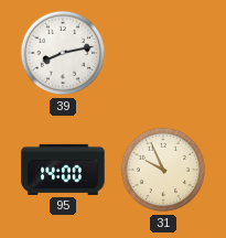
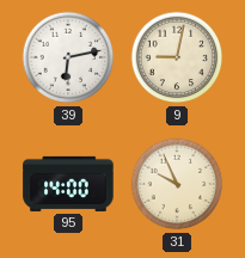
39: 8:13 -> 6:13 (68, 57)
9: none -> 9:02 (177, 57)
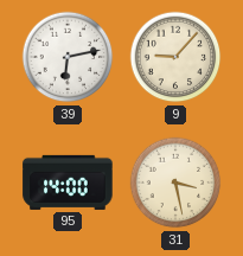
9: 9:02 -> 9:07 (175, 57)
31: 9:56 -> 3:28 (175, 183)
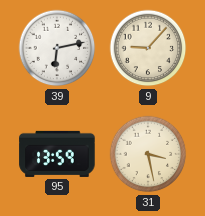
95: 14:00 -> 13:59 (57, 154)
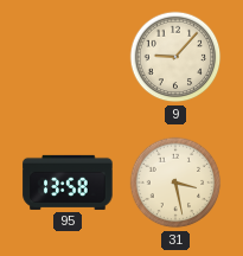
39: 6:13 -> none (57, 48)
95: 13:59 -> 13:58 (68, 183)
